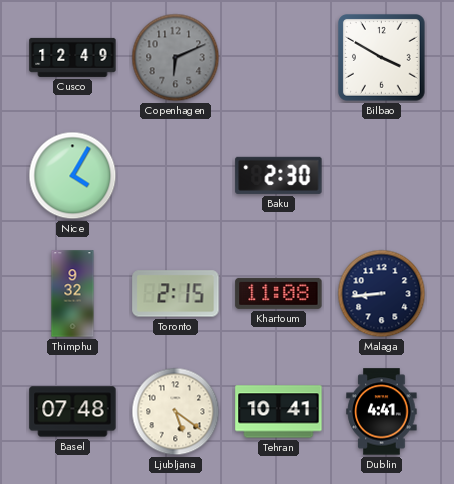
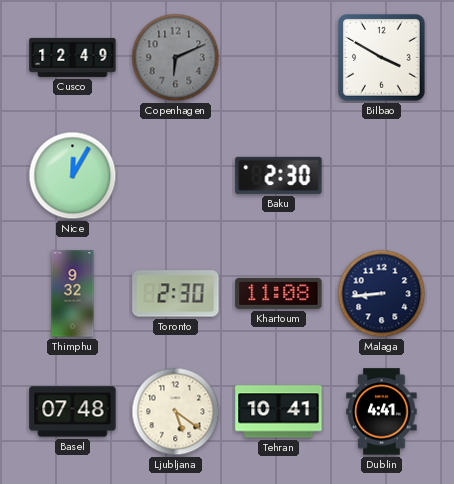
Nice: 4:05 -> 12:05 (73, 176)
Toronto: 2:15 -> 2:30 (176, 294)
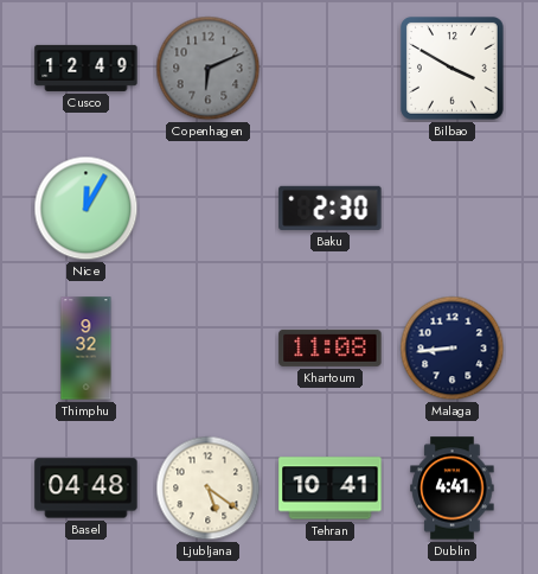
Toronto: 2:30 -> none (176, 294)
Basel: 07:48 -> 04:48 (87, 489)
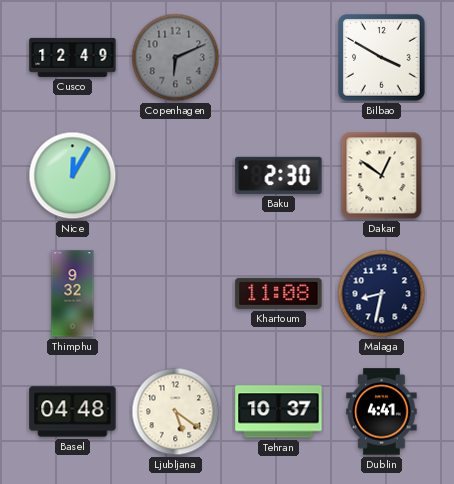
Dakar: none -> 12:51 (382, 176)
Malaga: 8:44 -> 8:32 (382, 294)
Tehran: 10:41 -> 10:37 (279, 412)
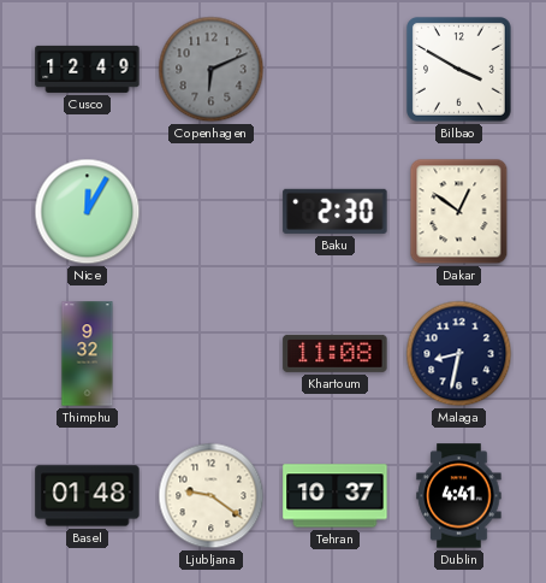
Basel: 04:48 -> 01:48 (88, 496)
Ljubljana: 5:21 -> 9:21 (212, 496)
